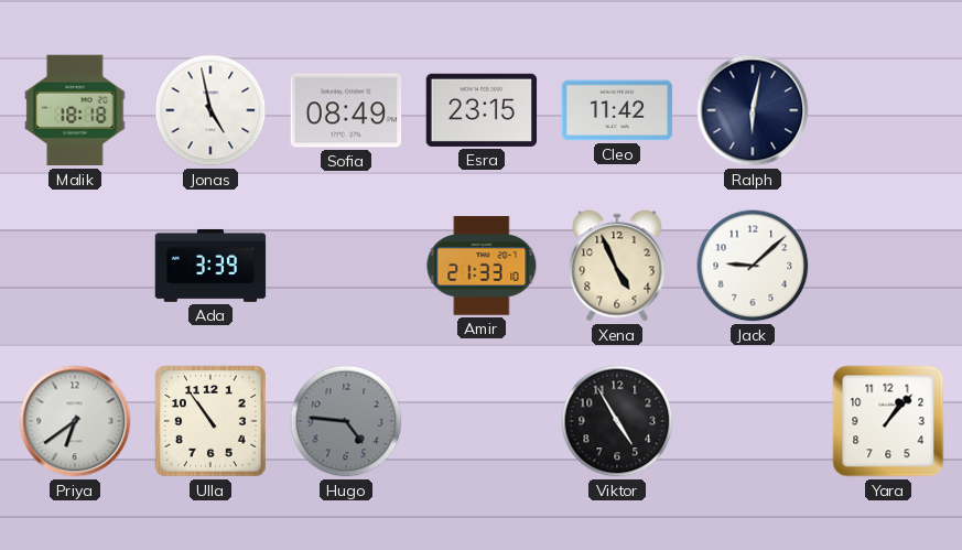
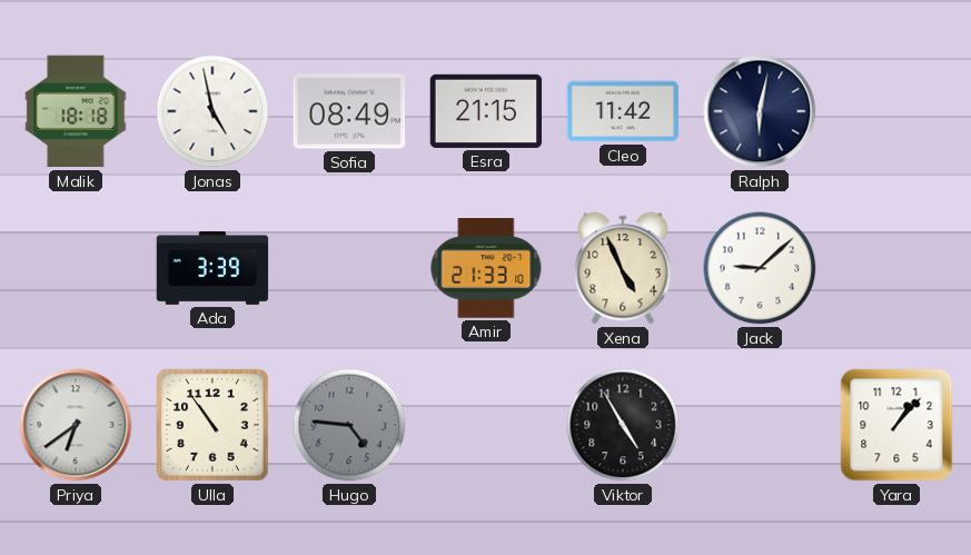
Esra: 23:15 -> 21:15 (486, 111)
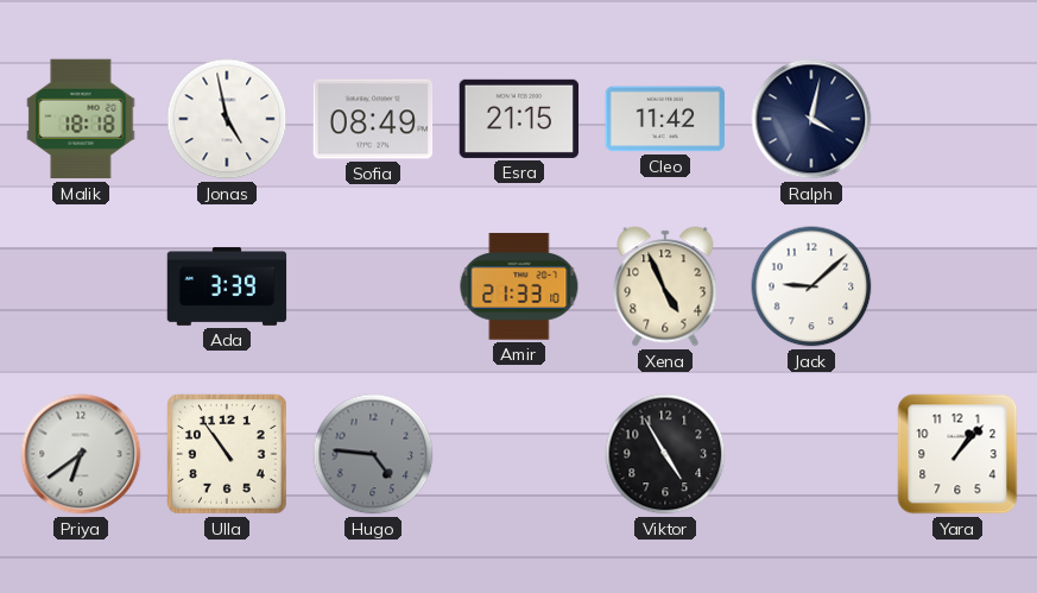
Ralph: 6:02 -> 4:02 (811, 119)
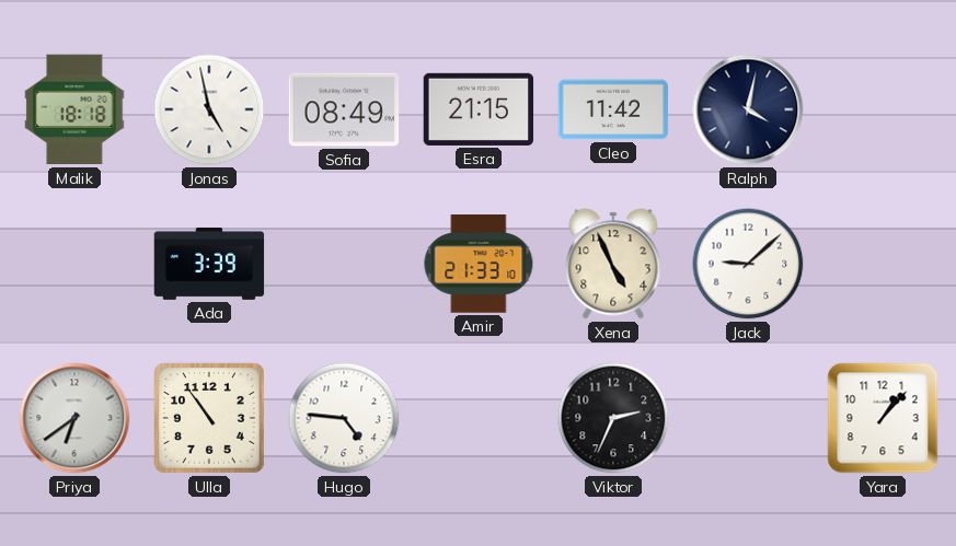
Hugo dial: grey -> white (344, 418)
Viktor: 4:55 -> 2:34 (613, 418)
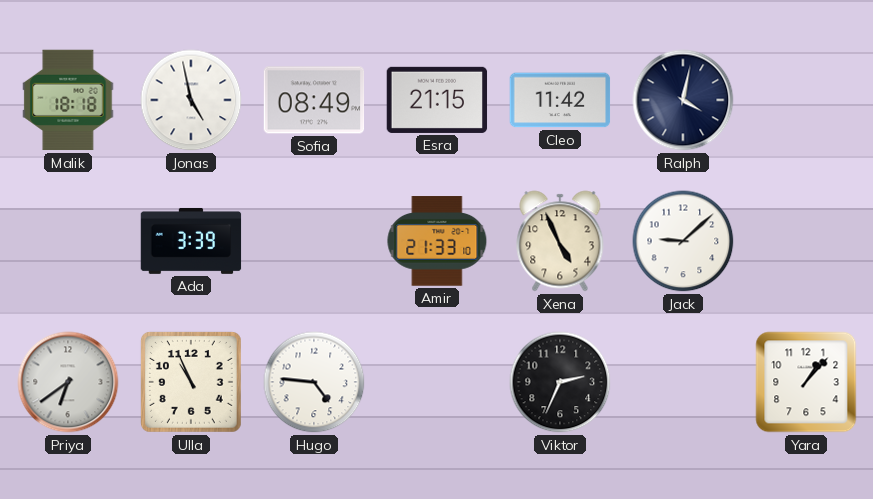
Ulla: 10:54 -> 10:56 (191, 382)
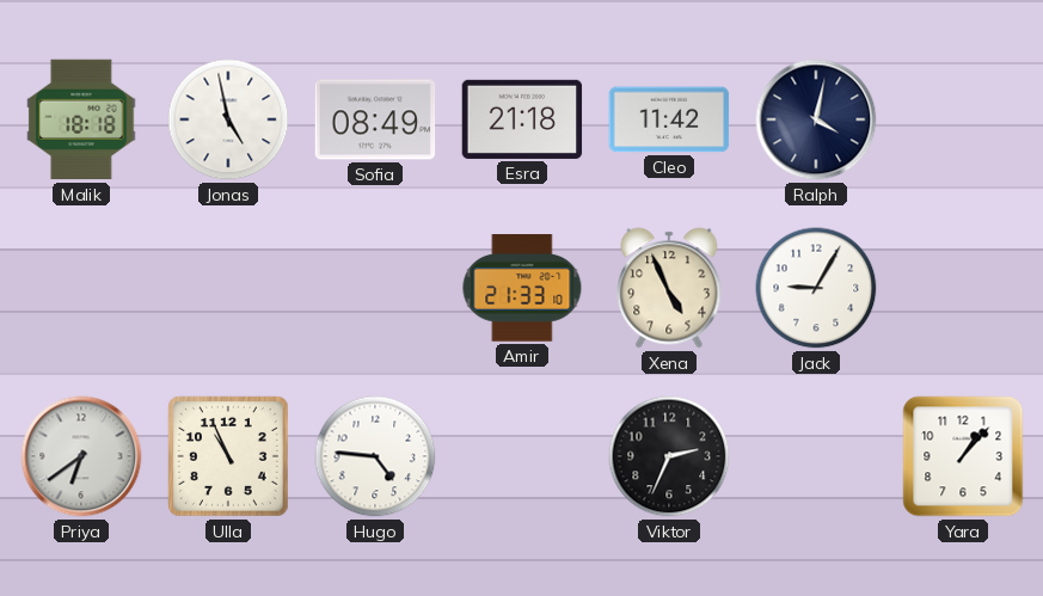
Esra: 21:15 -> 21:18 (522, 119)
Ada: 3:39 -> none (191, 241)
Jack: 9:08 -> 9:05 (816, 288)
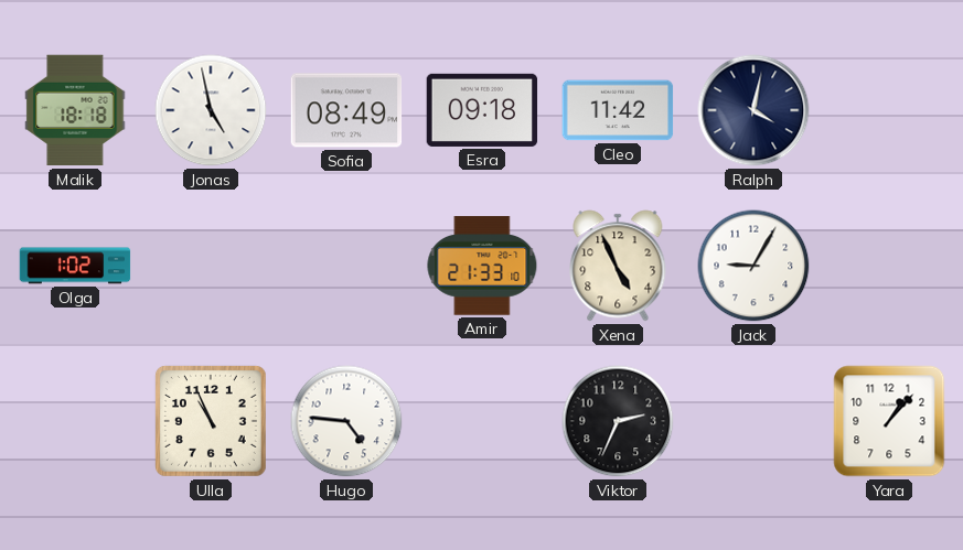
Esra: 21:18 -> 09:18 (482, 110)
Olga: none -> 1:02 (75, 266)
Priya: 6:39 -> none (81, 456)
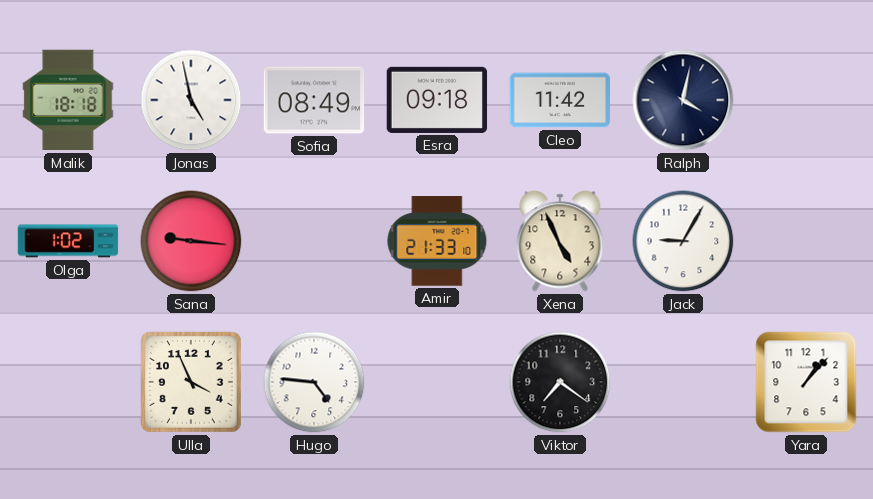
Sana: none -> 9:16 (191, 241)
Ulla: 10:56 -> 3:56 (191, 382)
Viktor: 2:34 -> 7:21 (560, 382)
